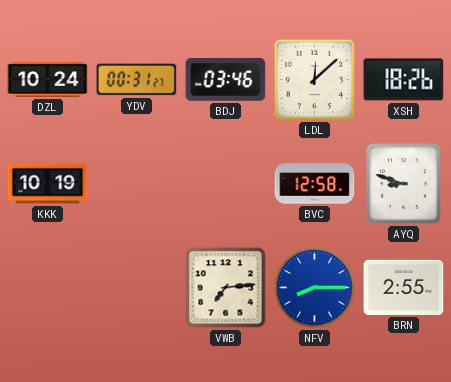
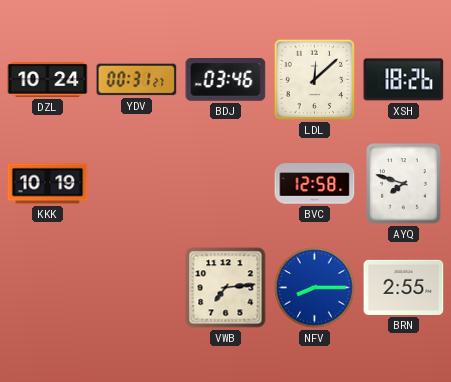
AYQ: 8:48 -> 7:48 (404, 184)
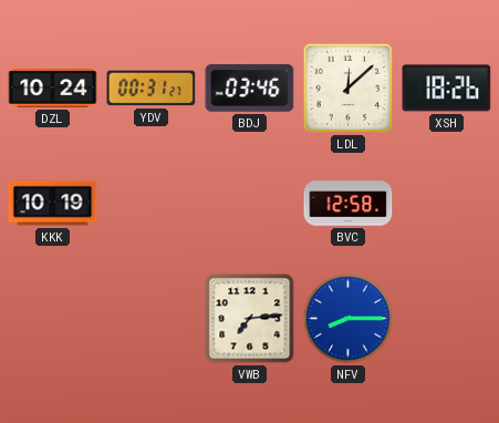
AYQ: 7:48 -> none (404, 184)
BRN: 2:55 -> none (404, 287)
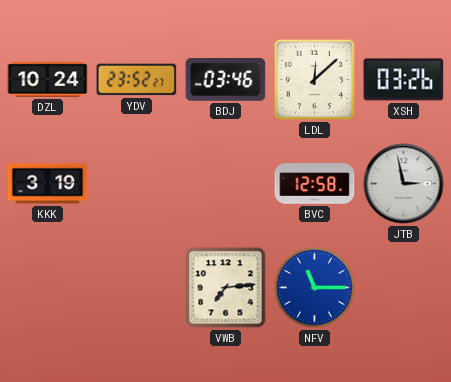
YDV: 00:31 -> 23:52 (137, 80)
XSH: 18:26 -> 03:26 (404, 80)
KKK: 10:19 -> 3:19 (48, 184)
JTB: none -> 2:58 (404, 184)
NFV: 8:15 -> 11:15 (315, 288)
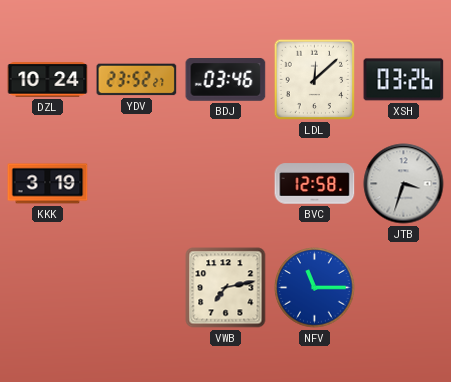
JTB: 2:58 -> 3:33 (404, 184)
VWB: 7:14 -> 7:13 (226, 288)
